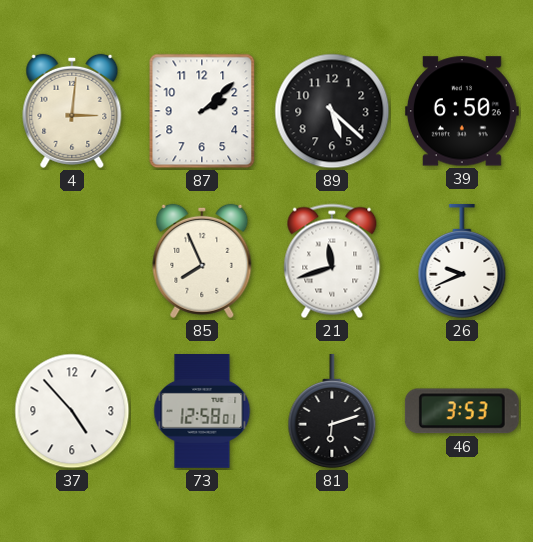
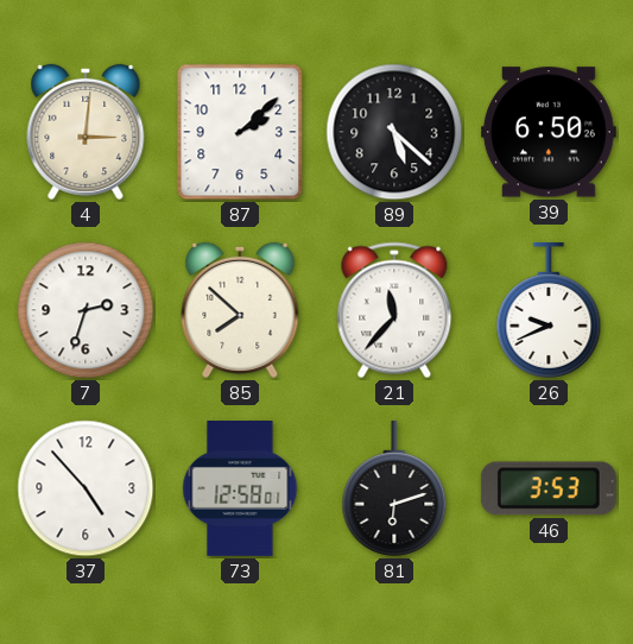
7: none -> 2:33 (86, 310)
85: 7:56 -> 7:52 (240, 310)
21: 11:42 -> 11:37 (394, 310)
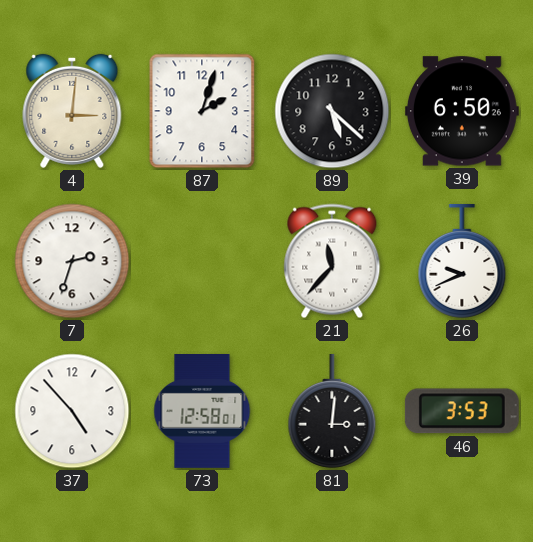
87: 2:08 -> 2:03 (202, 111)
85: 7:52 -> none (240, 310)
81: 6:12 -> 3:01 (332, 411)
